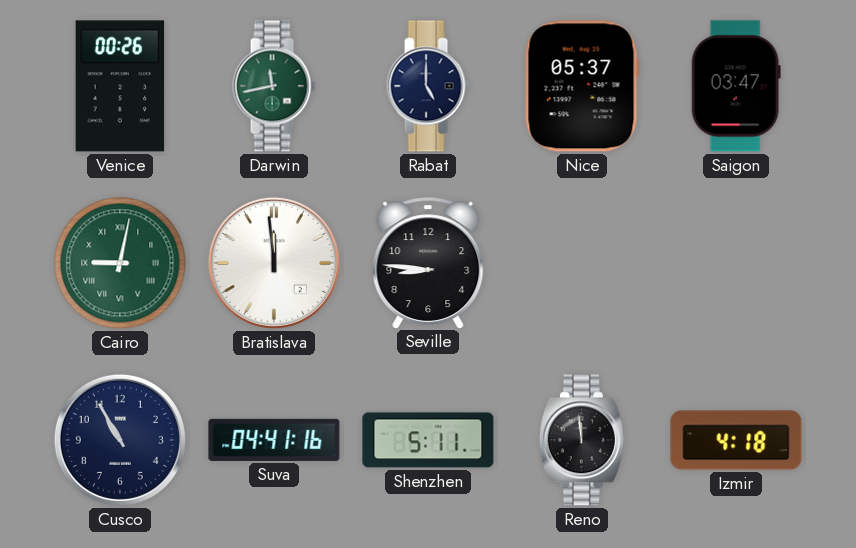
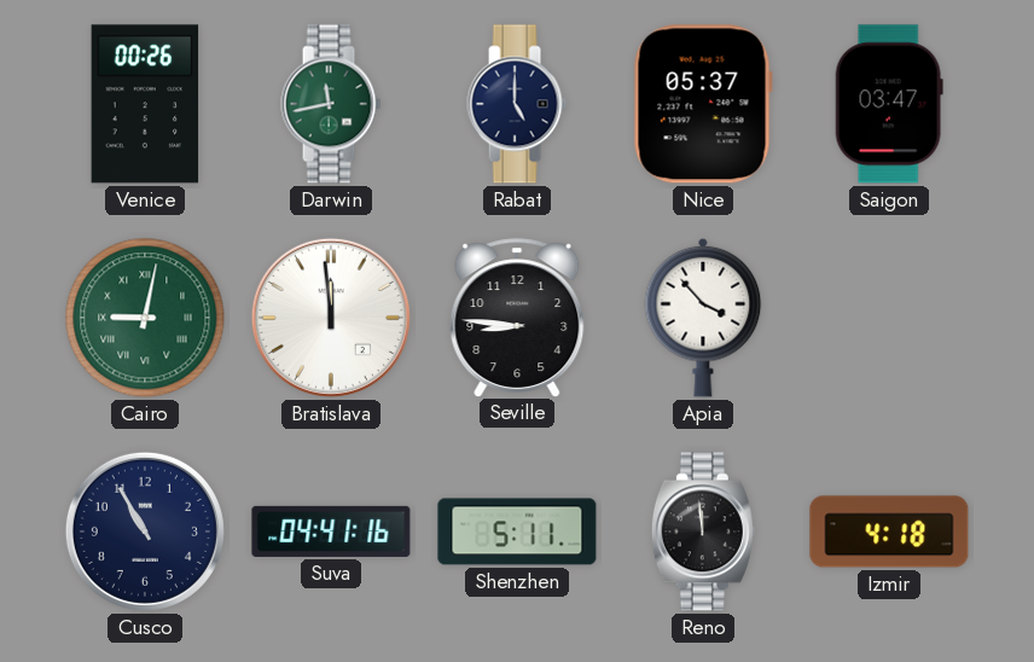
Apia: none -> 3:53 (703, 318)
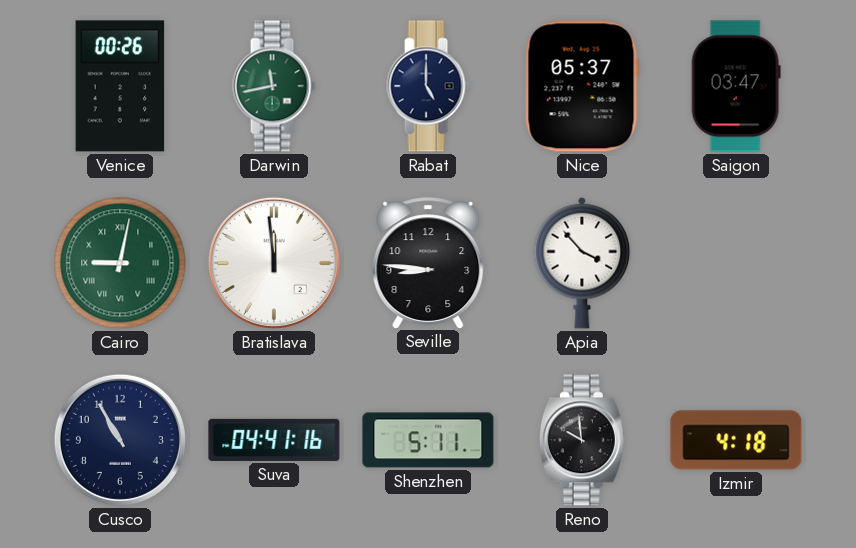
Reno: 11:59 -> 9:59 (582, 440)
